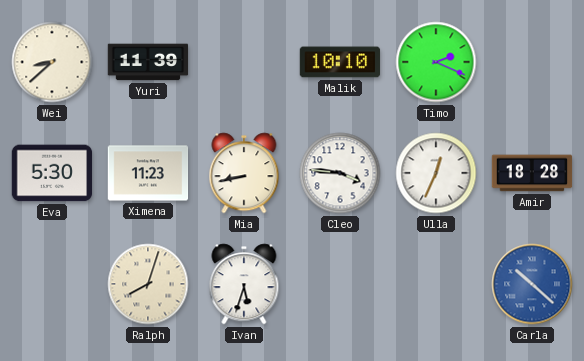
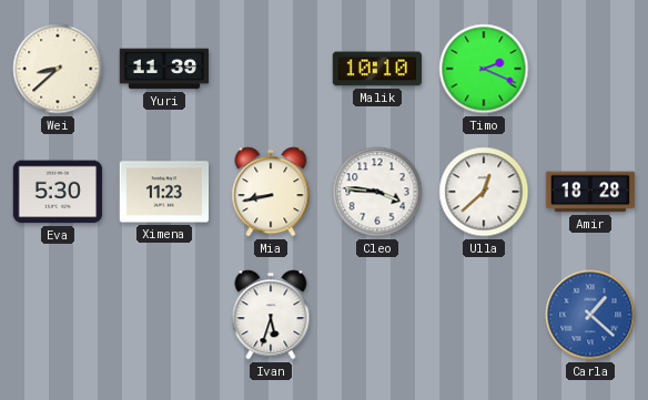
Ulla: 12:34 -> 12:38 (484, 192)
Ralph: 8:03 -> none (148, 284)
Carla: 10:22 -> 1:22 (590, 315)
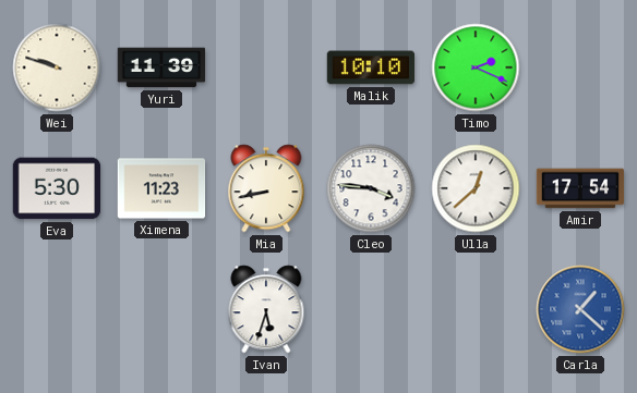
Wei: 8:38 -> 9:48 (57, 67)
Amir: 18:28 -> 17:54 (580, 188)
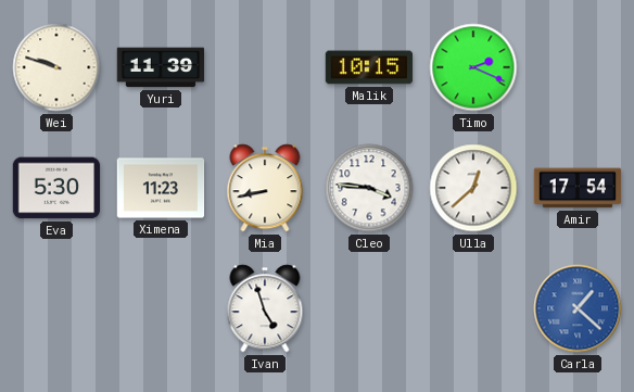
Malik: 10:10 -> 10:15 (369, 67)
Ivan: 5:33 -> 4:57 (265, 308)
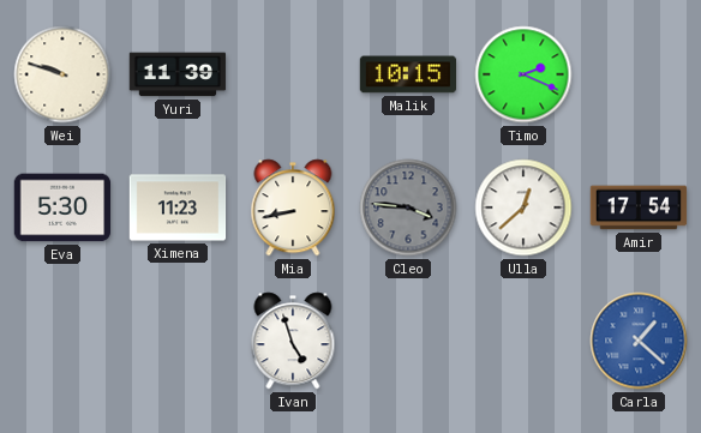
Cleo dial: white -> grey (408, 208)
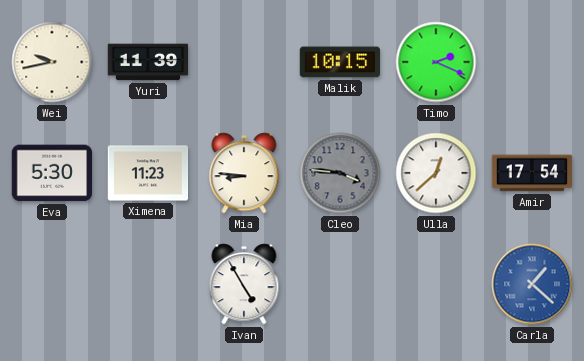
Wei: 9:48 -> 9:43 (52, 62)
Mia: 8:43 -> 8:46 (244, 173)
Ivan: 4:57 -> 4:55 (244, 284)
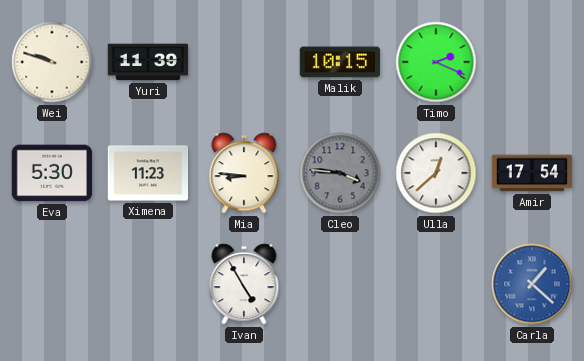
Wei: 9:43 -> 9:48 (52, 62)
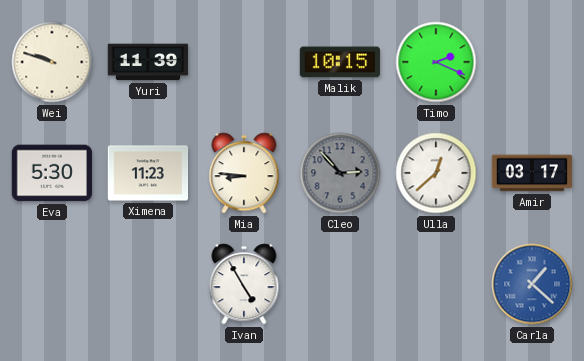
Cleo: 3:46 -> 2:53 (340, 173)
Amir: 17:54 -> 03:17 (532, 173)
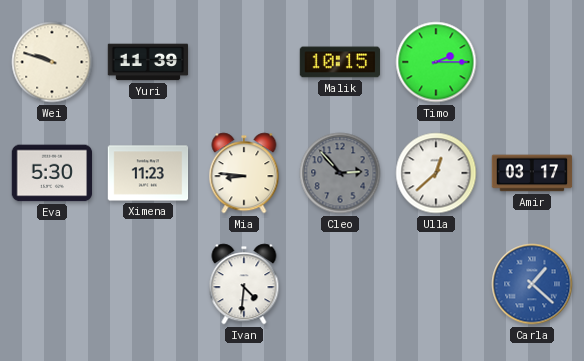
Timo: 2:19 -> 2:15 (436, 62)
Ivan: 4:55 -> 4:31 (244, 284)
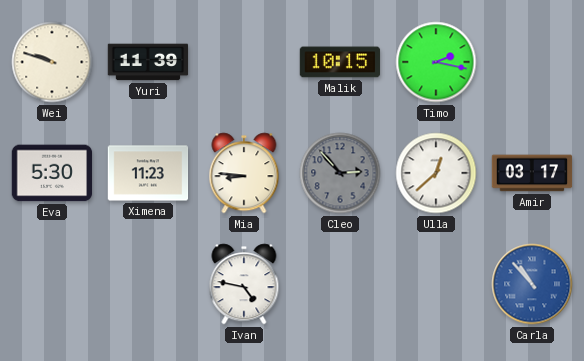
Timo: 2:15 -> 2:17 (436, 62)
Ivan: 4:31 -> 4:47 (244, 284)
Carla: 1:22 -> 10:53 (532, 284)
